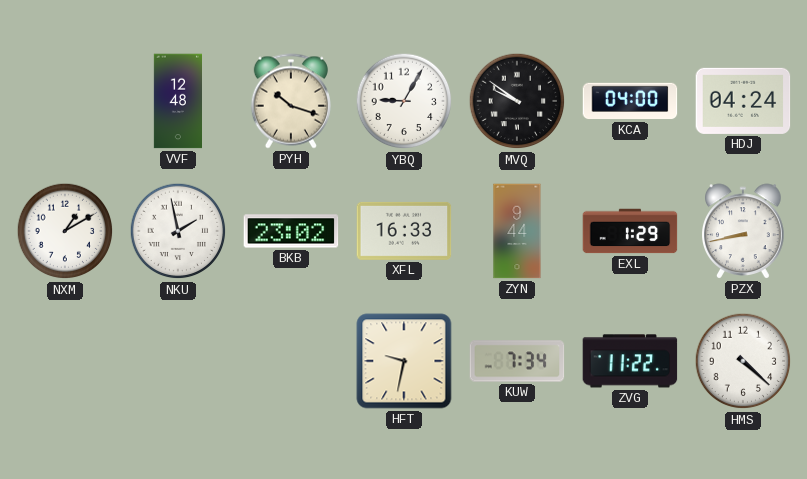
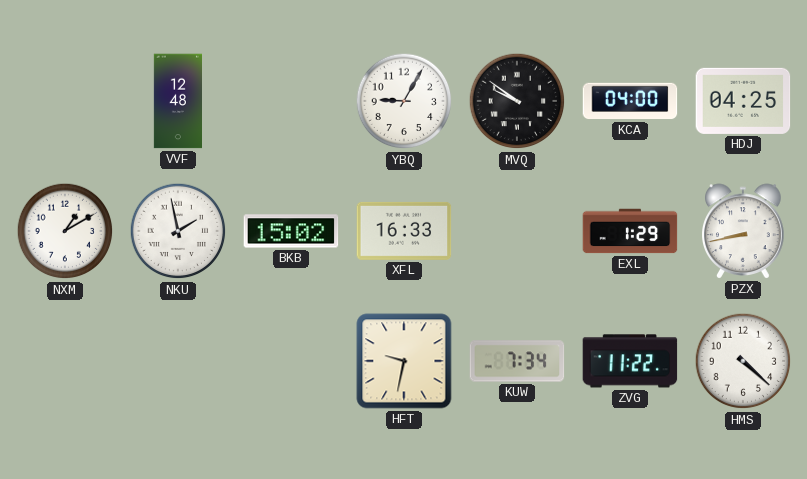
PYH: 10:18 -> none (291, 101)
HDJ: 04:24 -> 04:25 (743, 101)
BKB: 23:02 -> 15:02 (291, 231)
ZYN: 9:44 -> none (517, 231)
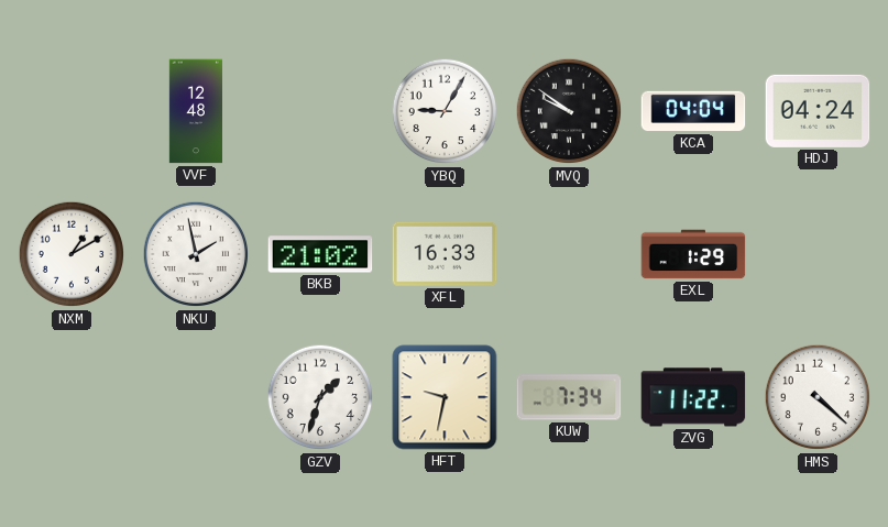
KCA: 04:00 -> 04:04 (693, 111)
HDJ: 04:25 -> 04:24 (818, 111)
BKB: 15:02 -> 21:02 (320, 254)
PZX: 8:43 -> none (744, 231)
GZV: none -> 1:33 (320, 397)
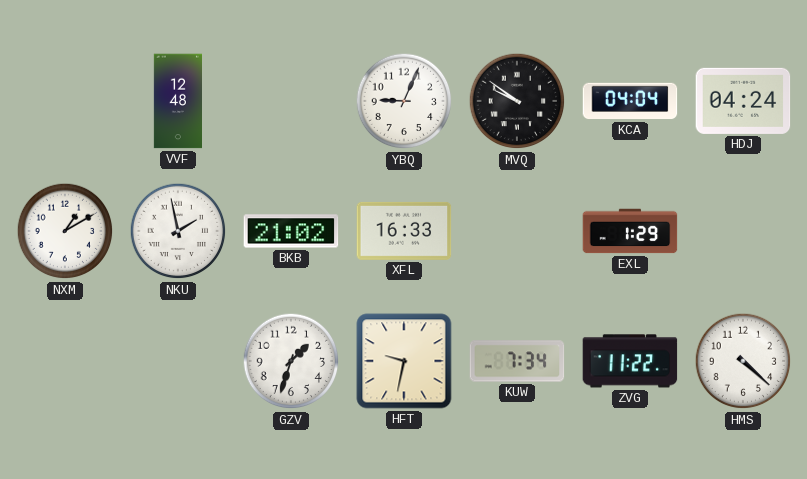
YBQ: 9:05 -> 9:04 (404, 101)
